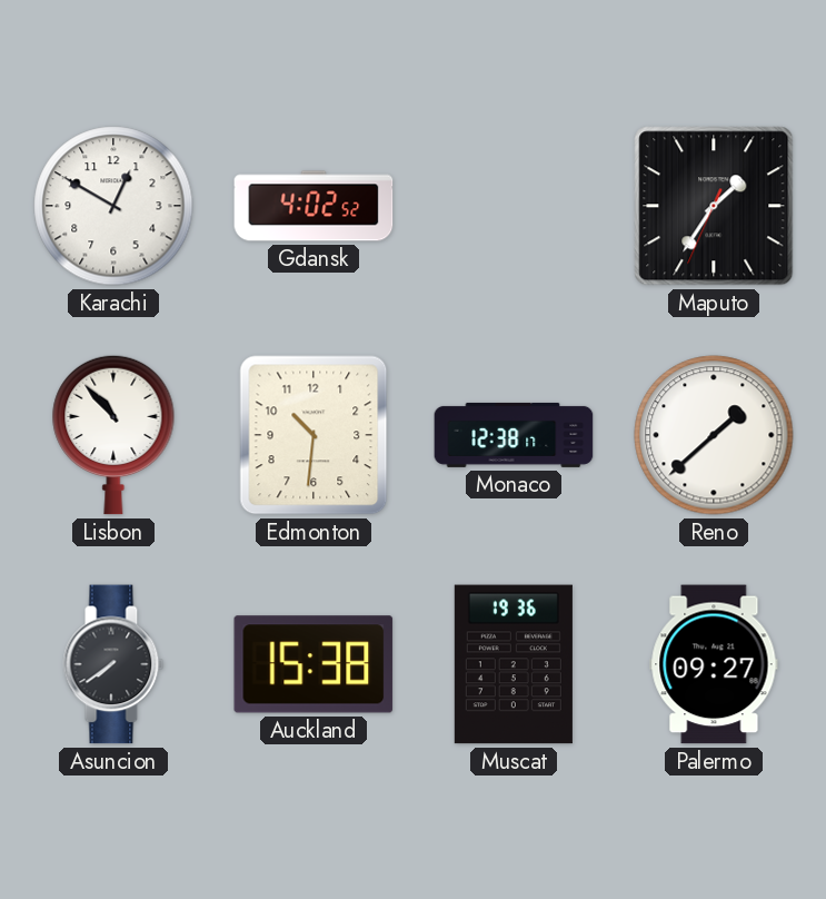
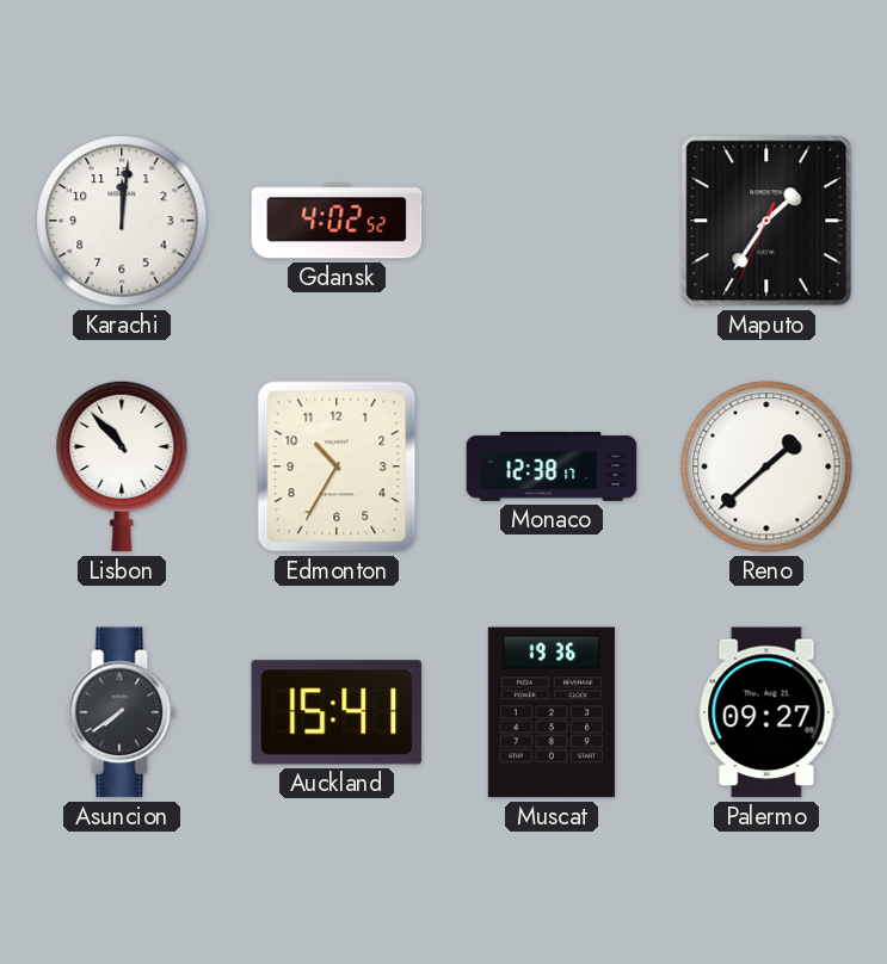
Karachi: 12:50 -> 12:01 (122, 221)
Edmonton: 10:31 -> 10:35 (337, 466)
Auckland: 15:38 -> 15:41 (337, 712)
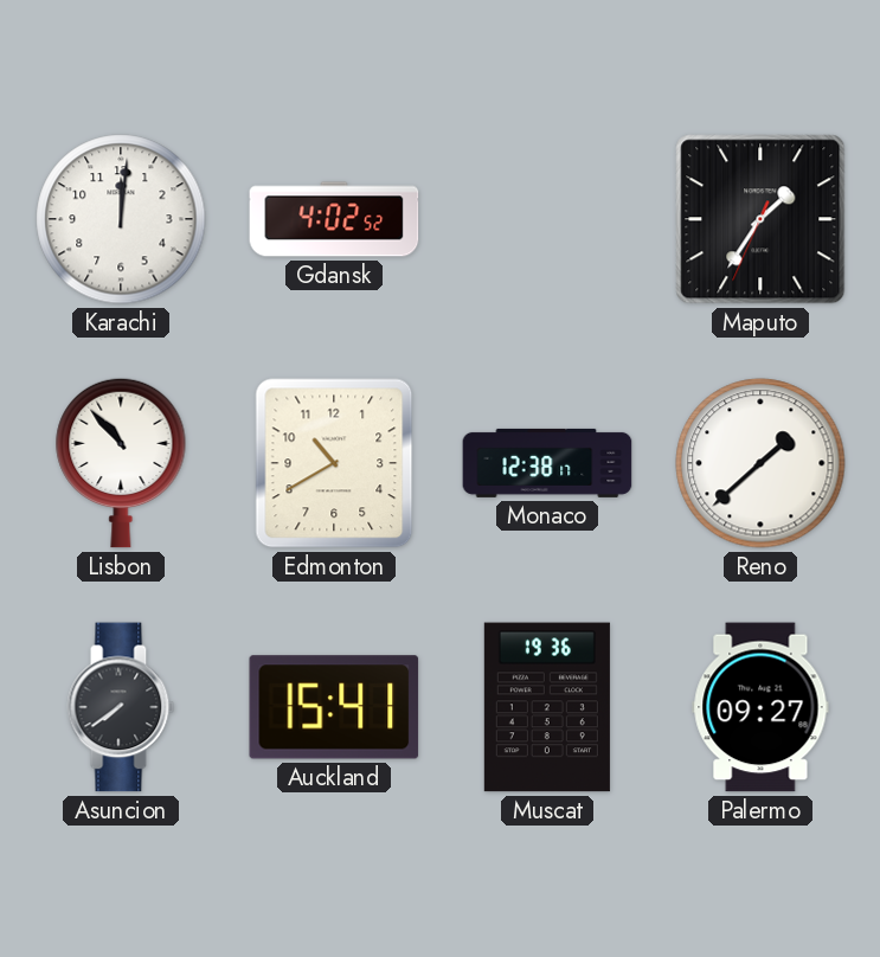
Edmonton: 10:35 -> 10:40 (334, 463)
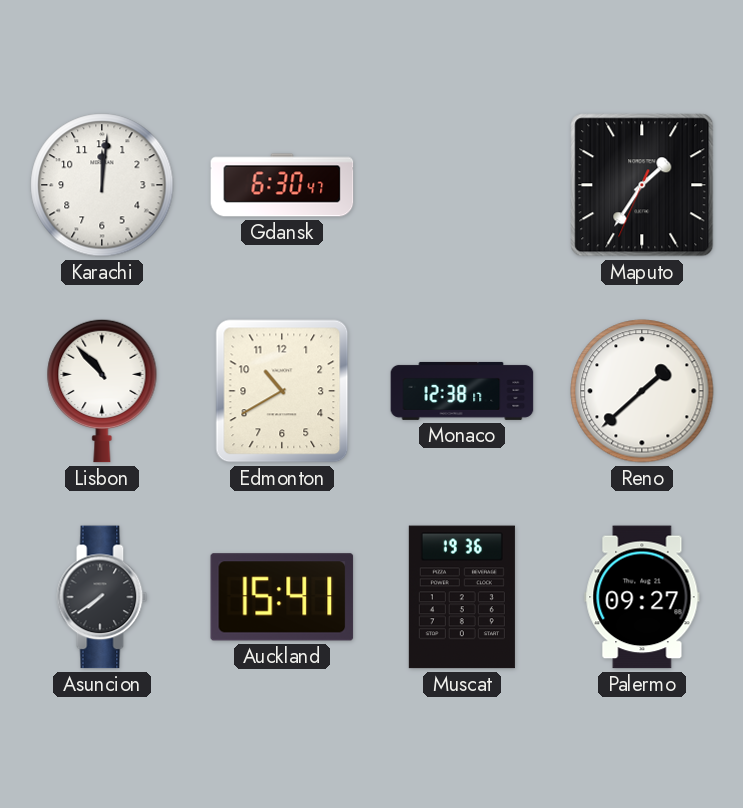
Gdansk: 4:02 -> 6:30 (282, 185)
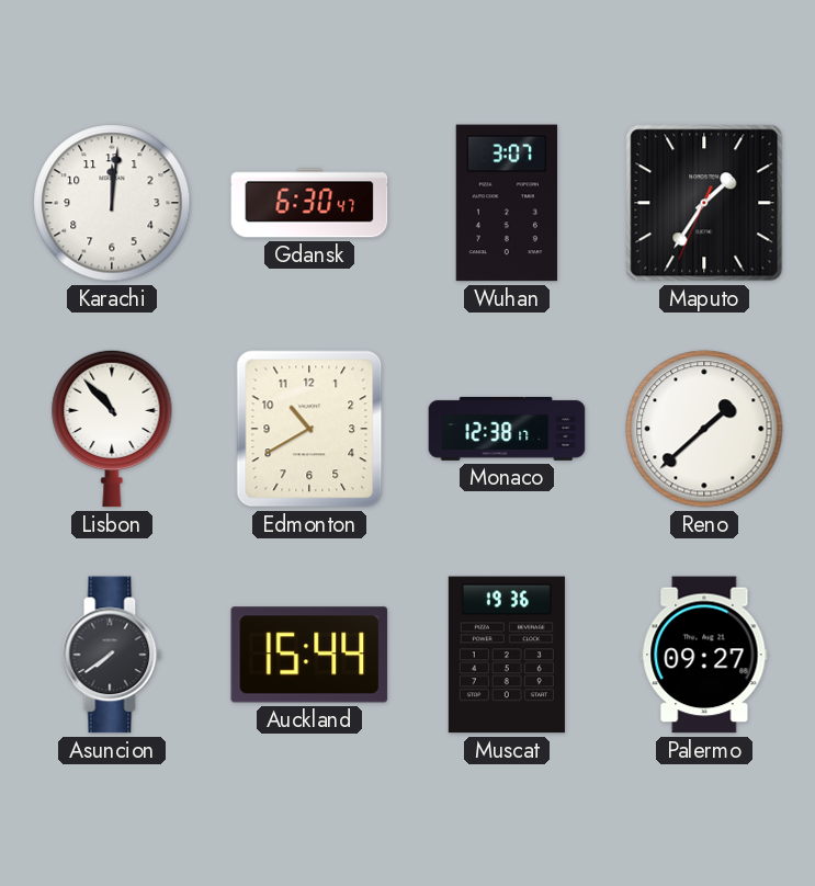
Wuhan: none -> 3:07 (507, 203)
Auckland: 15:41 -> 15:44 (309, 655)
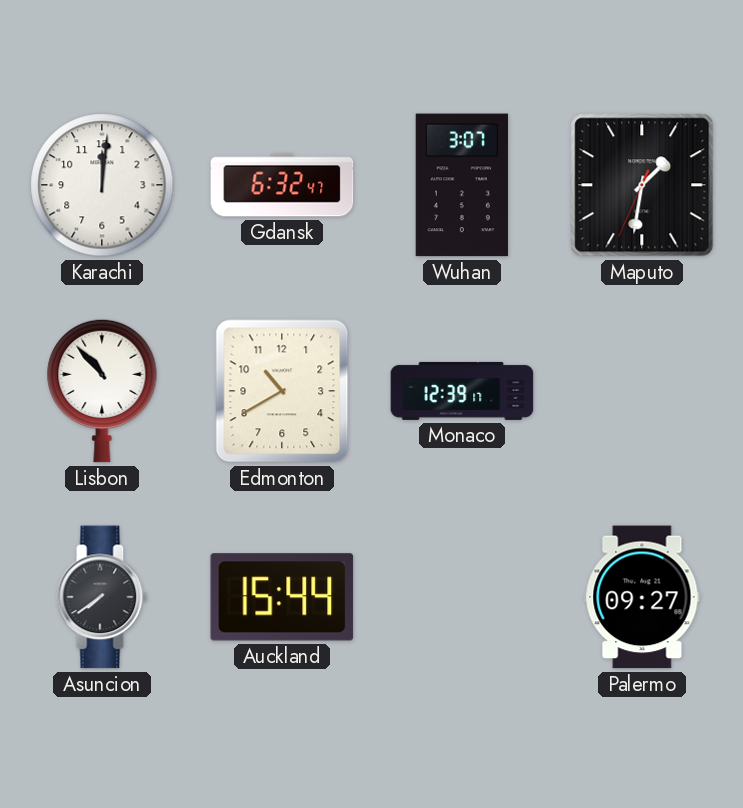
Gdansk: 6:30 -> 6:32 (282, 185)
Maputo: 1:35 -> 1:31 (642, 185)
Monaco: 12:38 -> 12:39 (462, 391)
Reno: 1:38 -> none (704, 429)
Muscat: 19:36 -> none (507, 655)
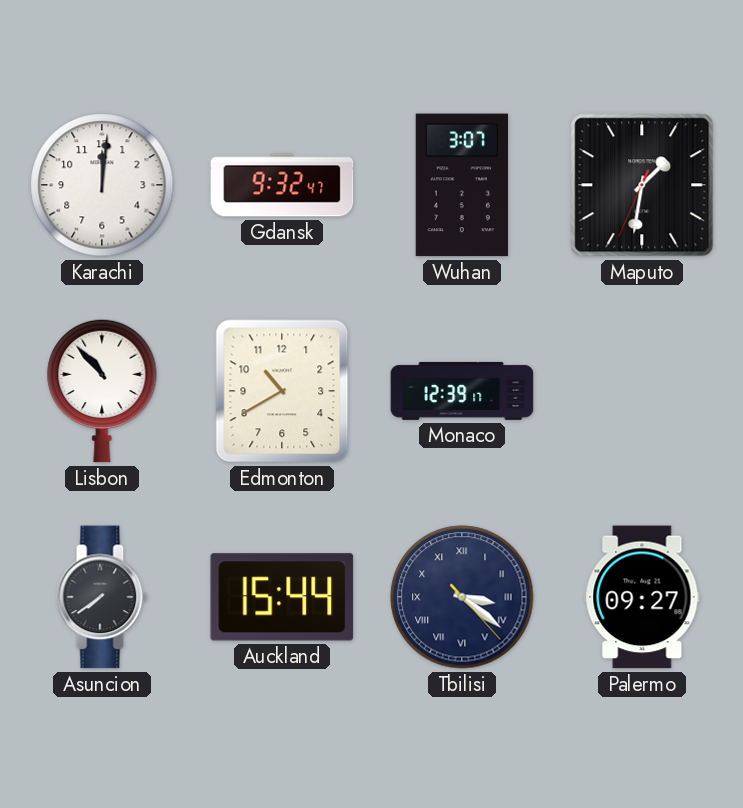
Gdansk: 6:32 -> 9:32 (282, 185)
Tbilisi: none -> 3:21 (462, 597)
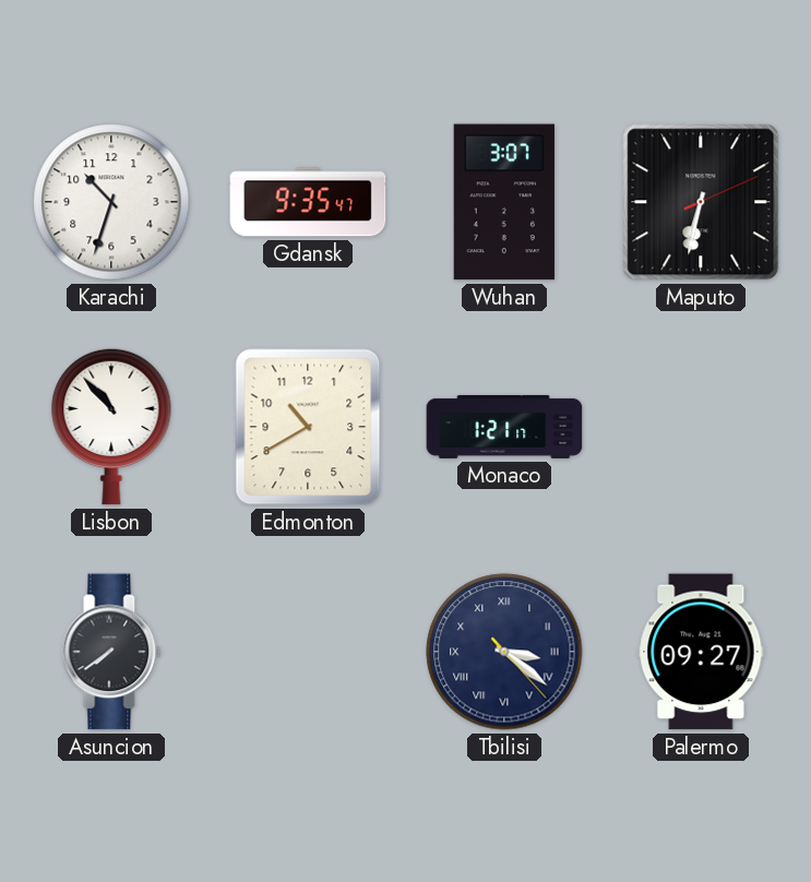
Karachi: 12:01 -> 10:33 (111, 202)
Gdansk: 9:32 -> 9:35 (308, 202)
Maputo: 1:31 -> 6:32 (701, 202)
Monaco: 12:39 -> 1:21 (504, 427)
Auckland: 15:44 -> none (282, 597)
